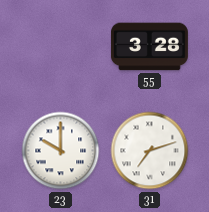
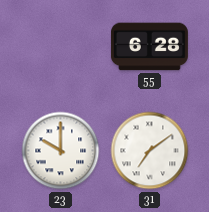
55: 3:28 -> 6:28 (149, 47)
31: 7:12 -> 7:09 (150, 151)
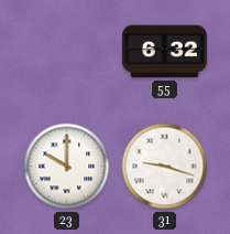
55: 6:28 -> 6:32 (164, 52)
31: 7:09 -> 9:18 (165, 167)
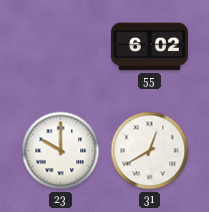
55: 6:32 -> 6:02 (149, 47)
31: 9:18 -> 12:40 (150, 151)
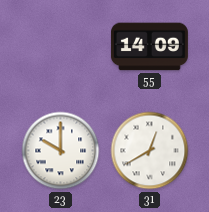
55: 6:02 -> 14:09 (149, 47)
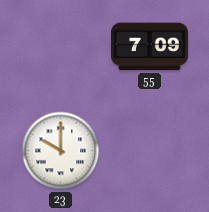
55: 14:09 -> 7:09 (149, 47)
31: 12:40 -> none (150, 151)
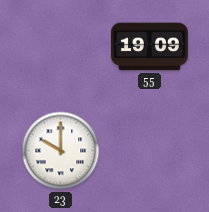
55: 7:09 -> 19:09 (149, 47)
